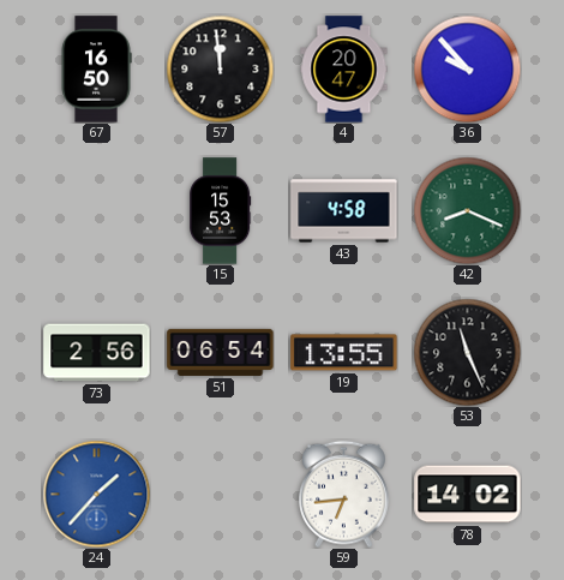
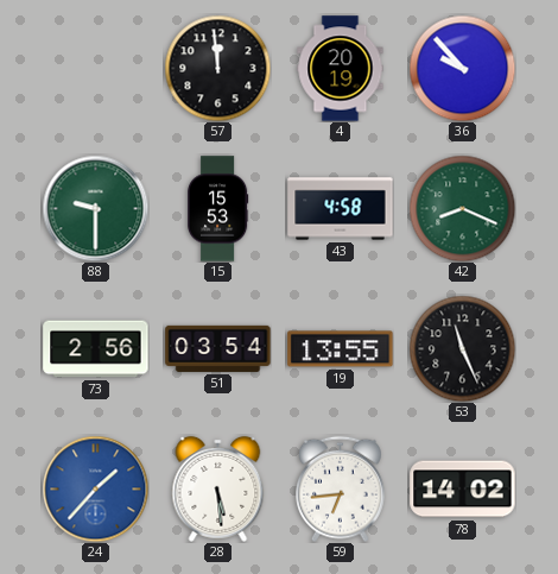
67: 16:50 -> none (96, 70)
4: 20:47 -> 20:19 (341, 69)
88: none -> 9:30 (95, 208)
51: 06:54 -> 03:54 (218, 348)
28: none -> 5:29 (218, 488)
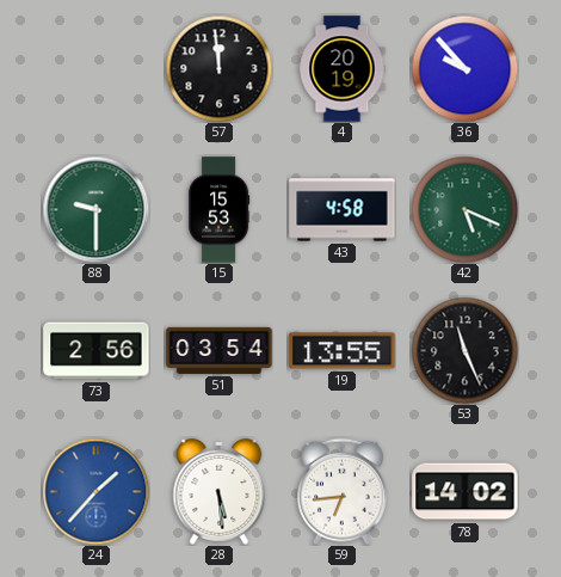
42: 8:19 -> 5:19 (464, 209)
